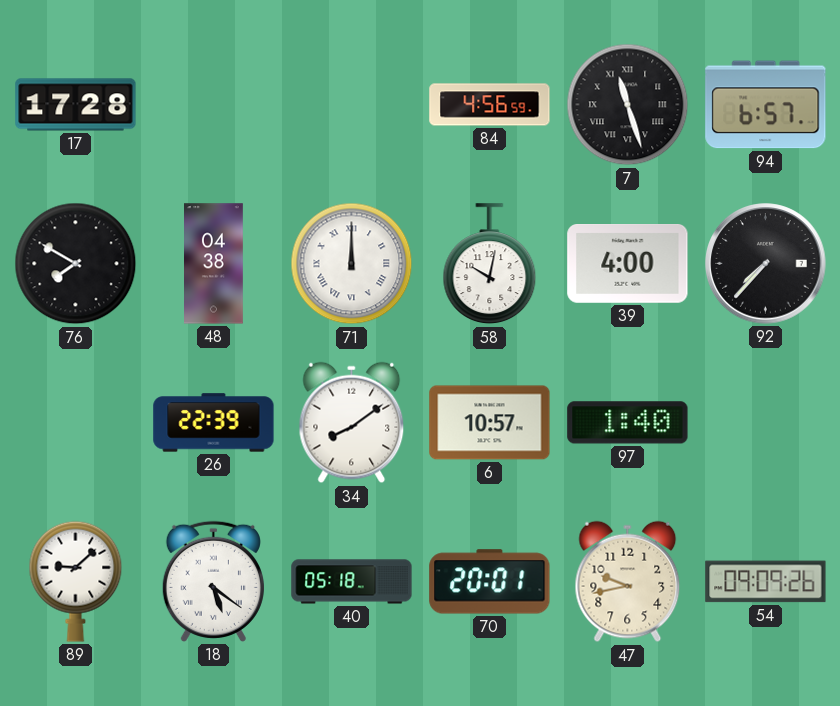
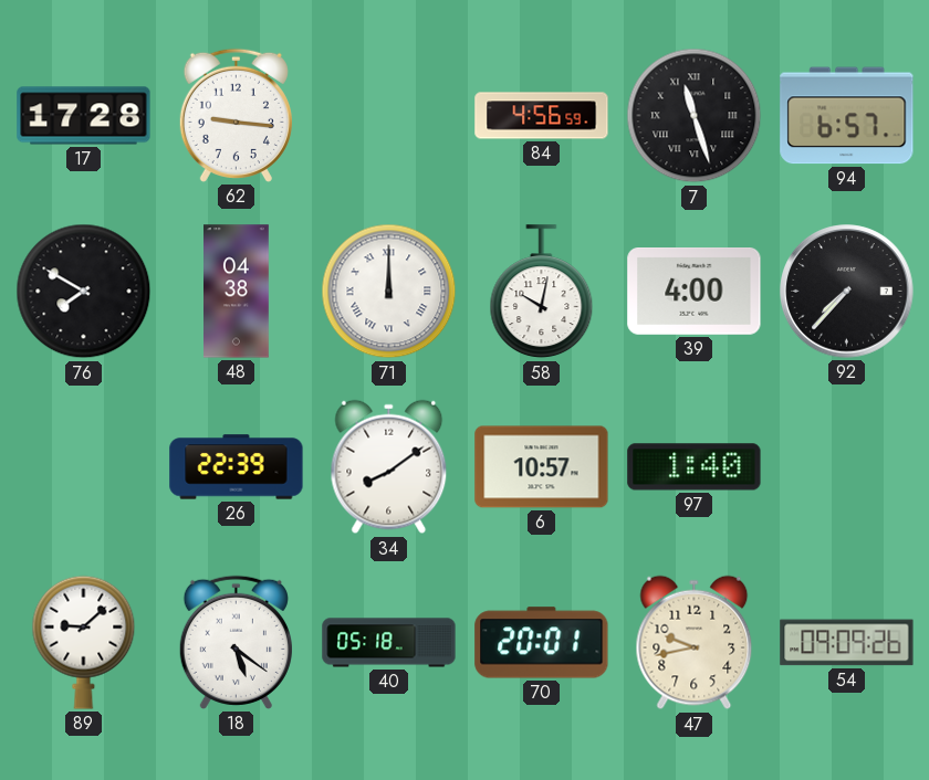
62: none -> 9:16 (236, 115)
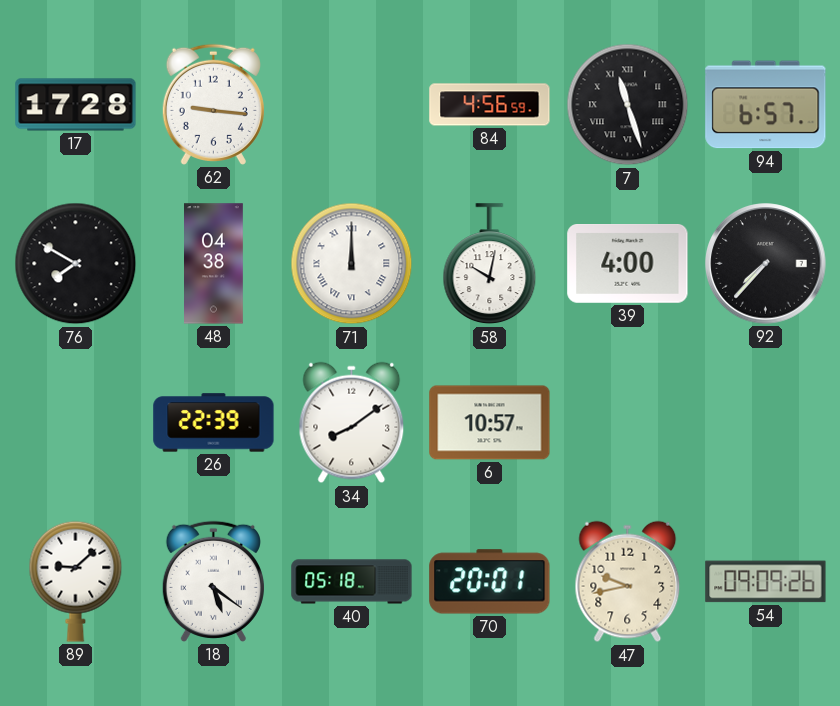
97: 1:40 -> none (695, 467)
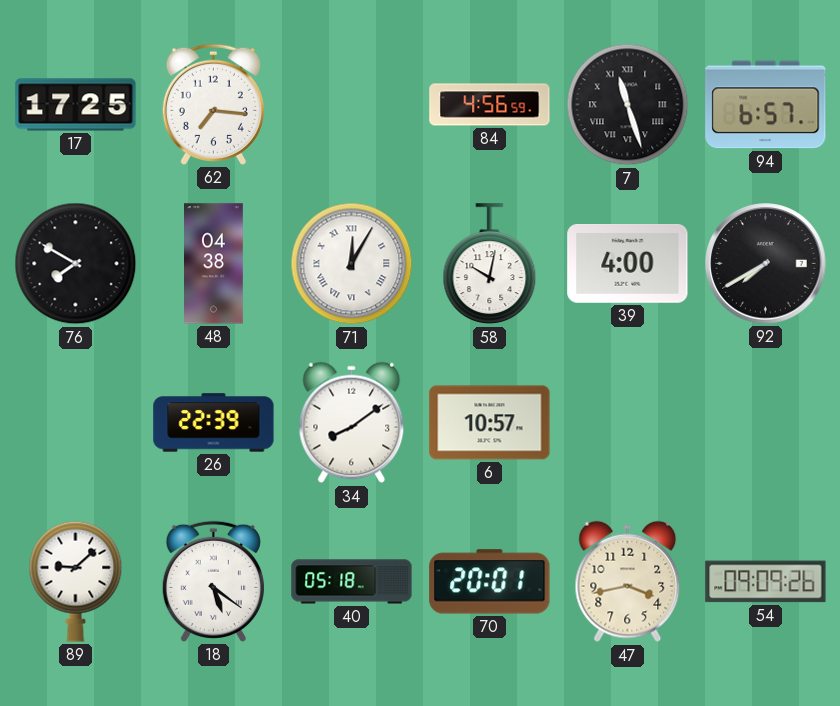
17: 17:28 -> 17:25 (76, 105)
62: 9:16 -> 7:16 (213, 104)
71: 12:00 -> 12:05 (352, 264)
92: 7:37 -> 7:40 (766, 264)
47: 9:43 -> 3:43 (628, 582)
